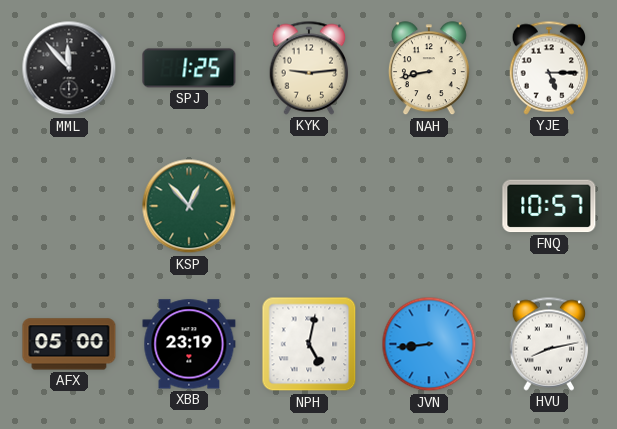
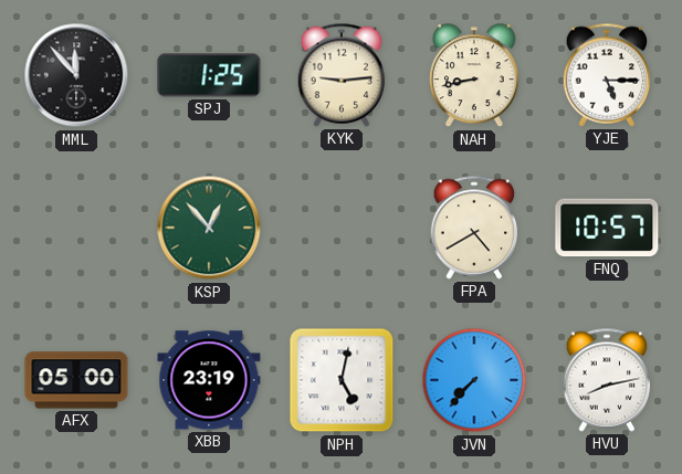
FPA: none -> 4:40 (474, 228)
JVN: 8:44 -> 7:37 (474, 380)
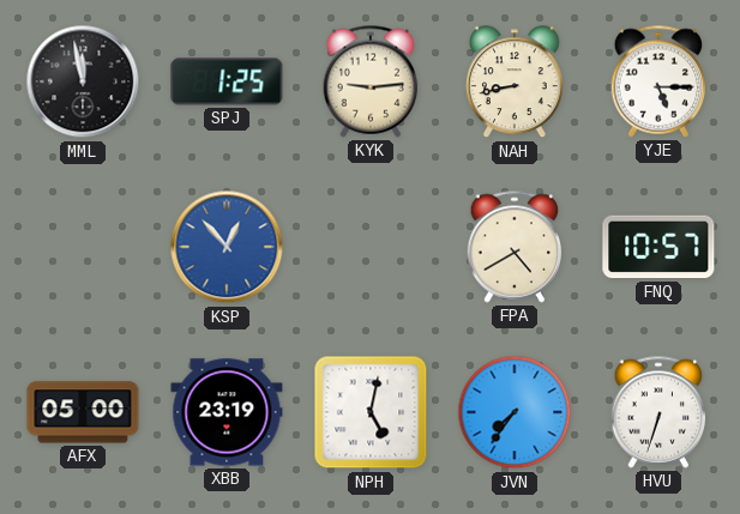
MML: 11:53 -> 11:58 (83, 81)
KSP dial: green -> blue (227, 247)
JVN: 7:37 -> 7:36 (515, 412)
HVU: 8:13 -> 6:33 (658, 412)
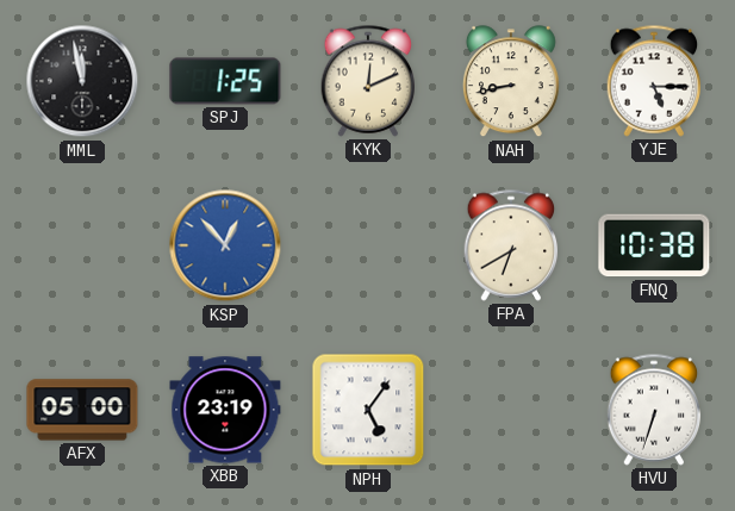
KYK: 9:14 -> 12:11 (368, 81)
FPA: 4:40 -> 6:40 (511, 245)
FNQ: 10:57 -> 10:38 (654, 245)
NPH: 5:02 -> 5:06 (368, 410)
JVN: 7:36 -> none (515, 412)
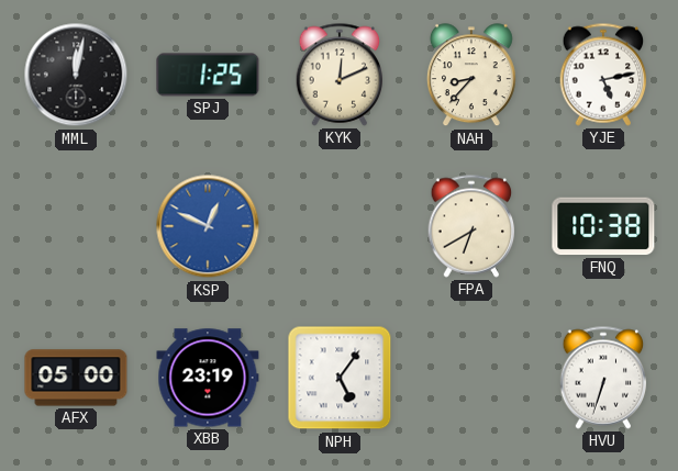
MML: 11:58 -> 12:02 (76, 75)
NAH: 8:43 -> 8:37 (471, 76)
YJE: 5:15 -> 5:13 (603, 75)
KSP: 12:53 -> 12:49 (208, 226)
